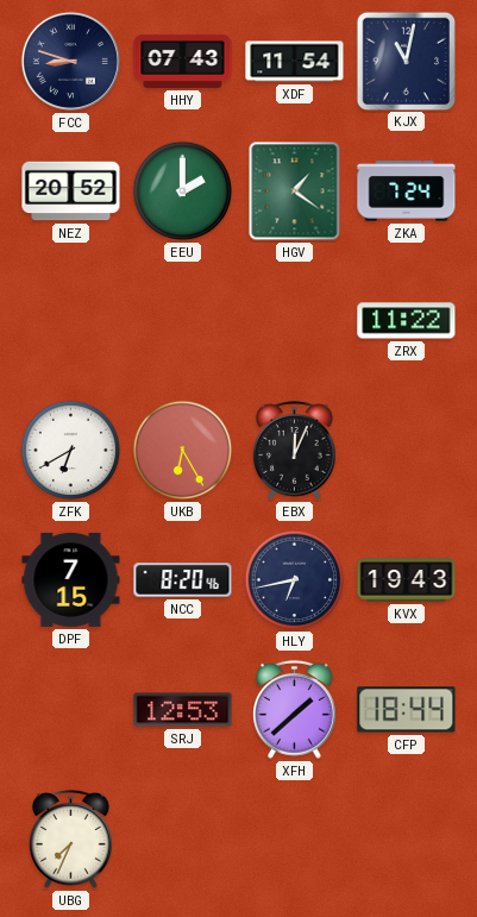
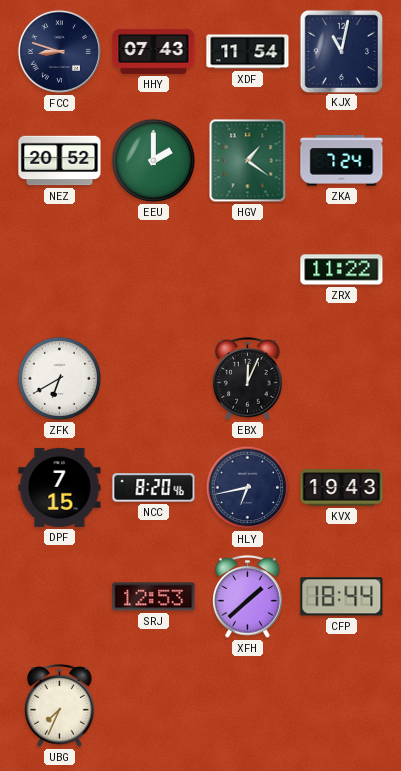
UKB: 6:25 -> none (183, 451)
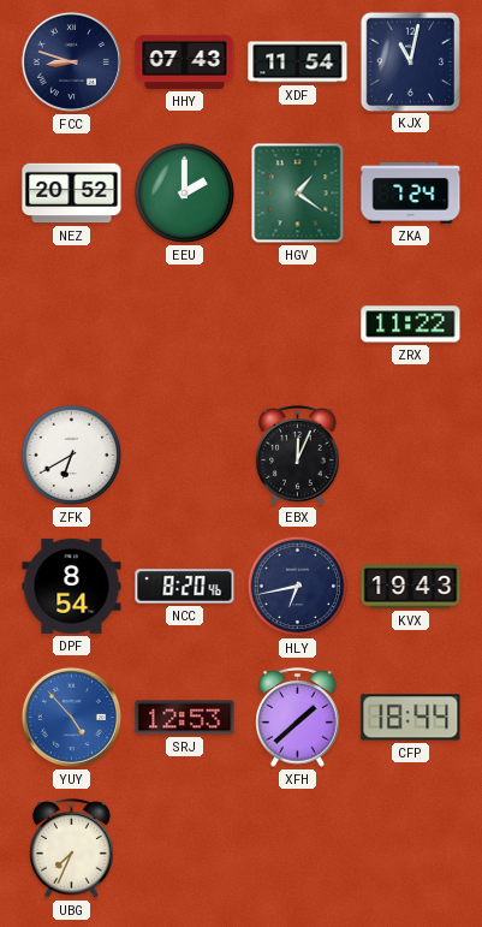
DPF: 7:15 -> 8:54 (72, 586)
YUY: none -> 4:53 (71, 717)
